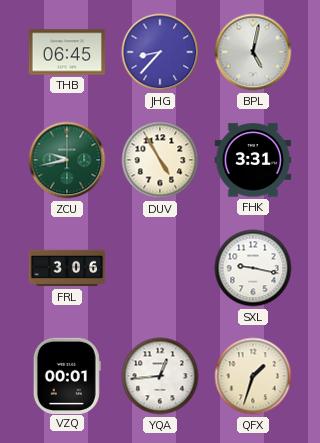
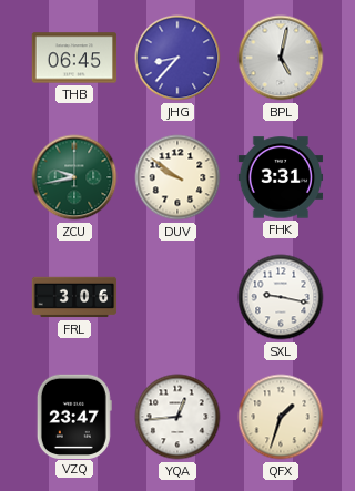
DUV: 4:55 -> 9:51 (177, 177)
VZQ: 00:01 -> 23:47 (74, 416)
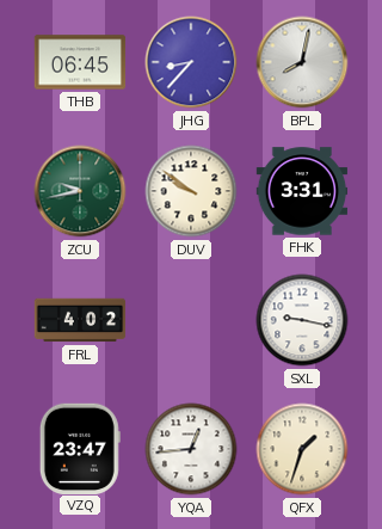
BPL: 5:02 -> 8:02 (302, 62)
FRL: 3:06 -> 4:02 (80, 320)
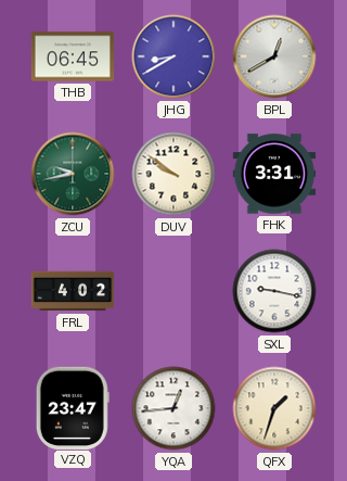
JHG: 8:37 -> 8:40 (173, 56)
BPL: 8:02 -> 12:40 (274, 56)
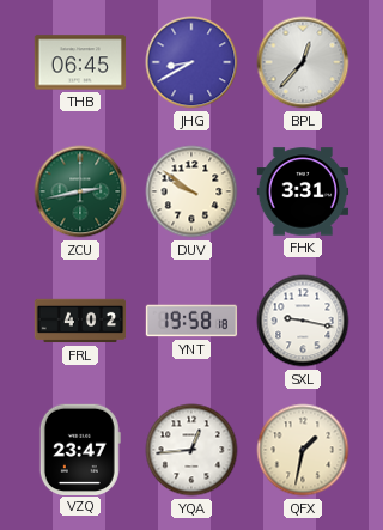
BPL: 12:40 -> 12:37 (303, 62)
ZCU: 9:43 -> 2:43 (80, 191)
YNT: none -> 19:58 (191, 321)
QFX: 1:33 -> 1:32 (303, 450)
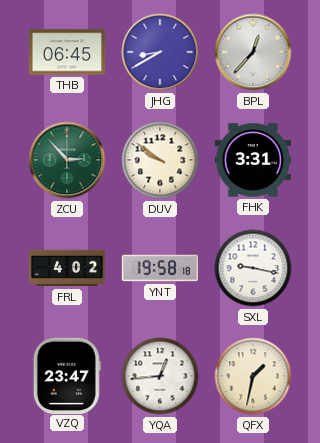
ZCU: 2:43 -> 2:53 (67, 160)
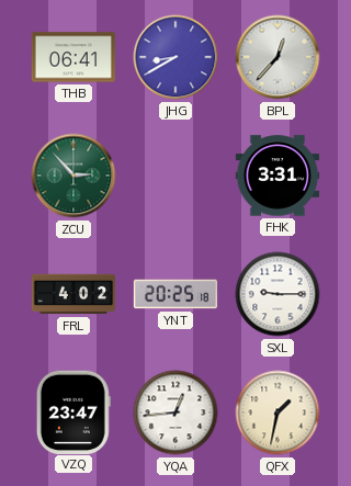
THB: 06:45 -> 06:41 (73, 57)
DUV: 9:51 -> none (160, 160)
YNT: 19:58 -> 20:25 (175, 294)
SXL: 9:17 -> 9:15 (278, 294)
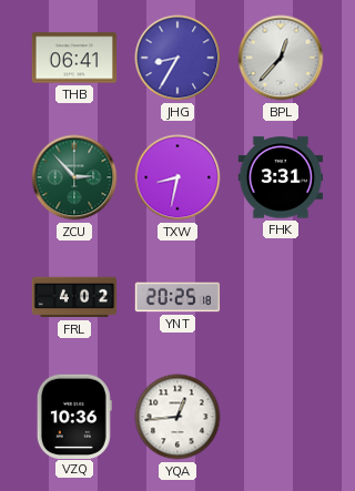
JHG: 8:40 -> 8:35 (177, 58)
TXW: none -> 8:32 (177, 177)
SXL: 9:15 -> none (278, 294)
VZQ: 23:47 -> 10:36 (74, 416)
QFX: 1:32 -> none (278, 412)
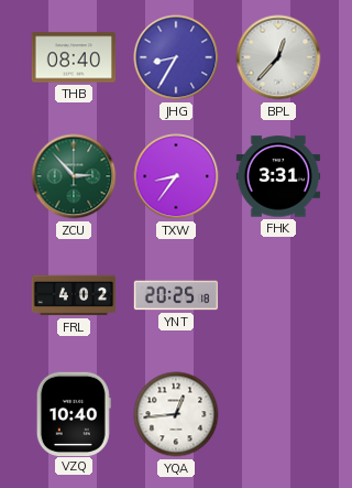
THB: 06:41 -> 08:40 (74, 57)
TXW: 8:32 -> 8:36 (176, 176)
VZQ: 10:36 -> 10:40 (74, 413)
